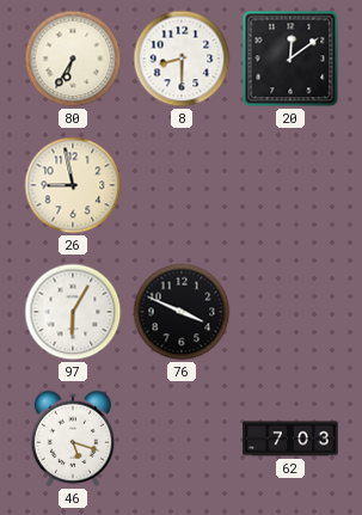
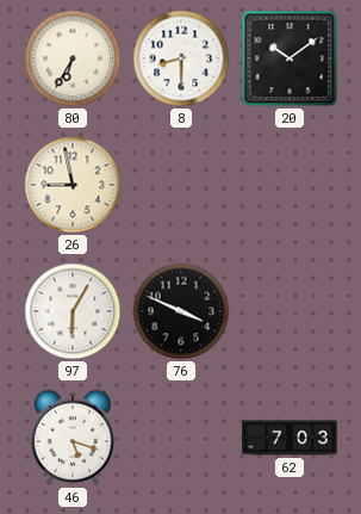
20: 12:09 -> 10:09 (290, 58)
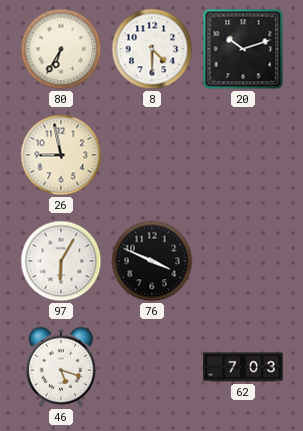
8: 8:30 -> 4:30 (152, 49)
20: 10:09 -> 10:12 (243, 49)
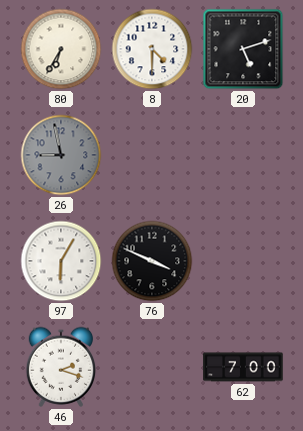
20: 10:12 -> 5:12 (243, 49)
26 dial: cream -> grey (61, 155)
46: 5:18 -> 2:18 (61, 367)
62: 7:03 -> 7:00 (243, 367)
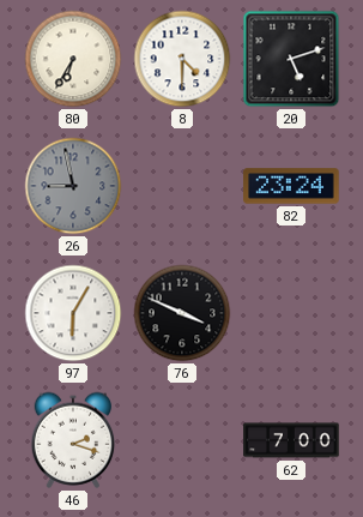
82: none -> 23:24 (291, 186)
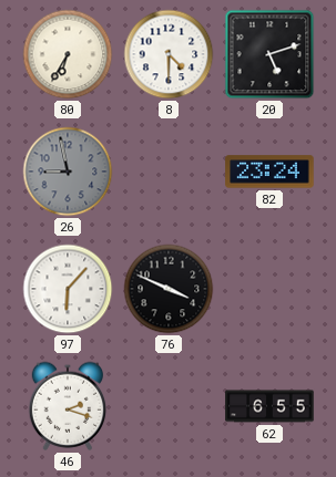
97: 6:05 -> 6:07 (68, 289)
62: 7:00 -> 6:55 (269, 406)
